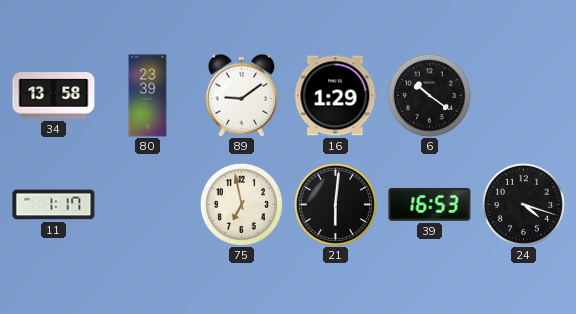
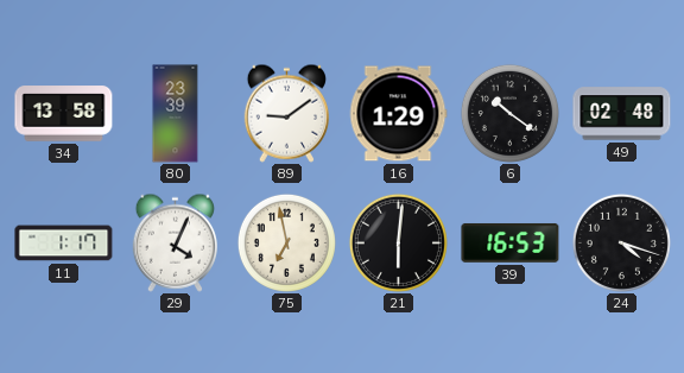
49: none -> 02:48 (622, 114)
29: none -> 4:04 (175, 242)
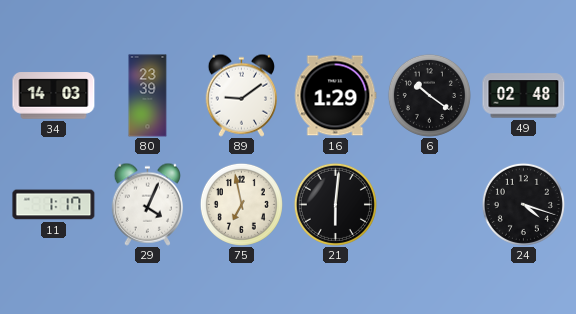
34: 13:58 -> 14:03 (54, 96)
39: 16:53 -> none (511, 242)
